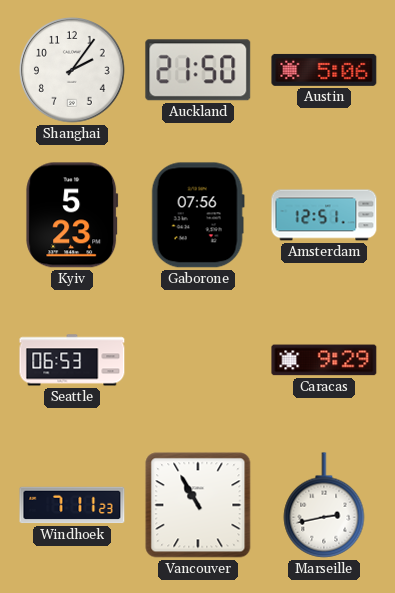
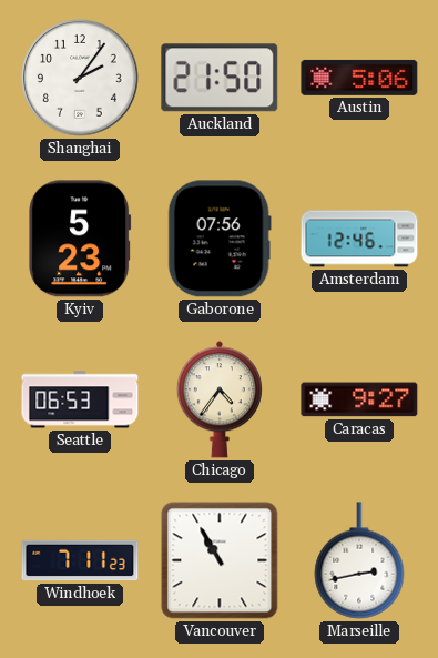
Amsterdam: 12:51 -> 12:46 (359, 239)
Chicago: none -> 4:36 (220, 399)
Caracas: 9:29 -> 9:27 (359, 399)
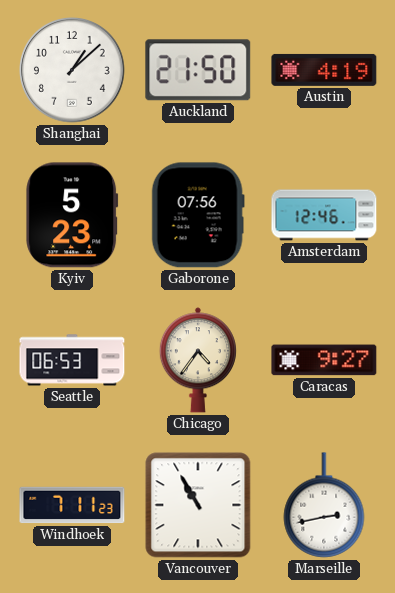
Shanghai: 2:06 -> 1:08 (73, 71)
Austin: 5:06 -> 4:19 (324, 70)
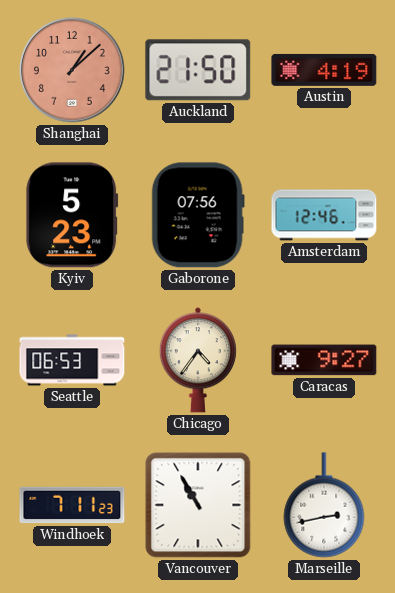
Shanghai dial: white -> salmon (73, 71)
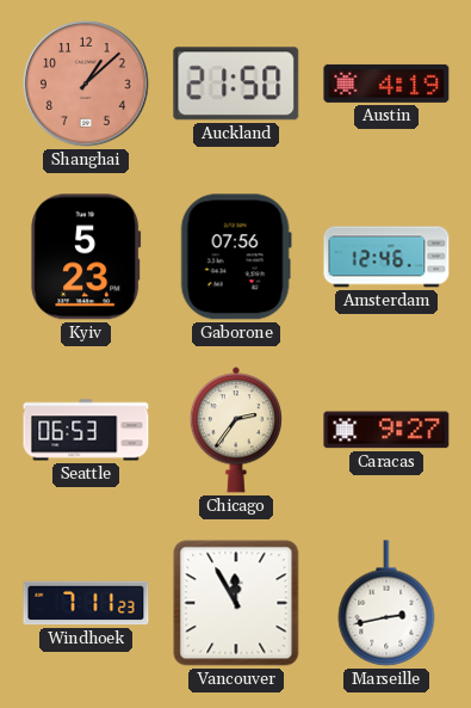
Chicago: 4:36 -> 2:36 (236, 430)
Vancouver: 10:55 -> 11:55 (236, 603)
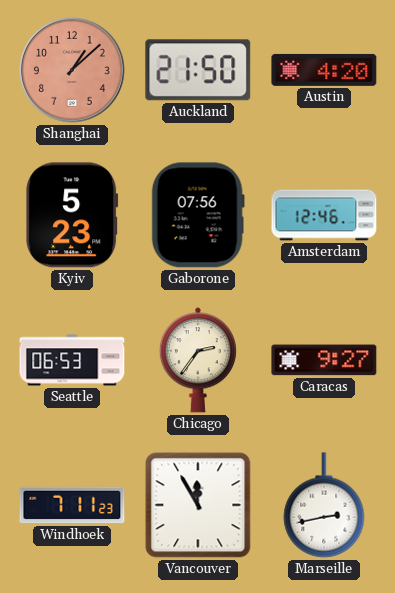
Austin: 4:19 -> 4:20 (324, 70)
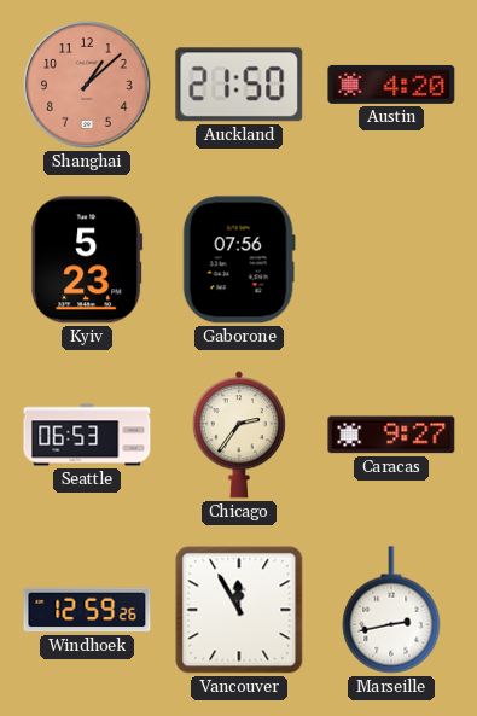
Amsterdam: 12:46 -> none (324, 215)
Windhoek: 7:11 -> 12:59 (87, 610)
